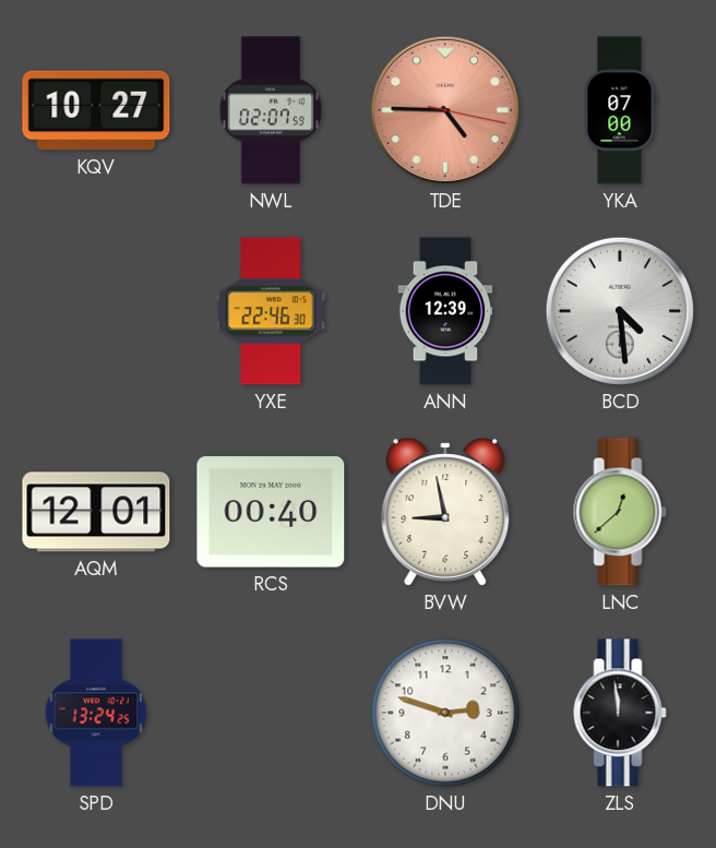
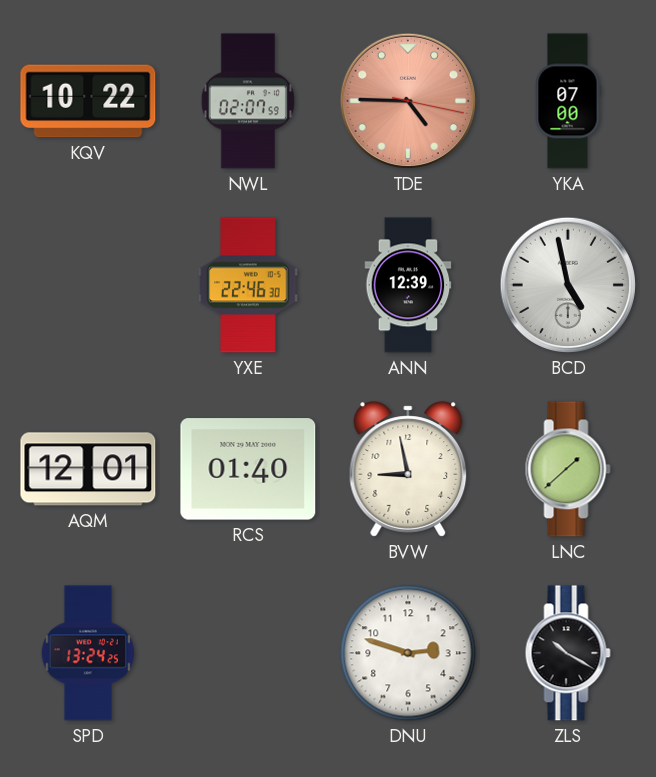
KQV: 10:27 -> 10:22 (88, 101)
BCD: 4:29 -> 4:58 (568, 285)
RCS: 00:40 -> 01:40 (248, 469)
LNC: 12:38 -> 1:38 (568, 469)
ZLS: 11:59 -> 10:20 (568, 653)
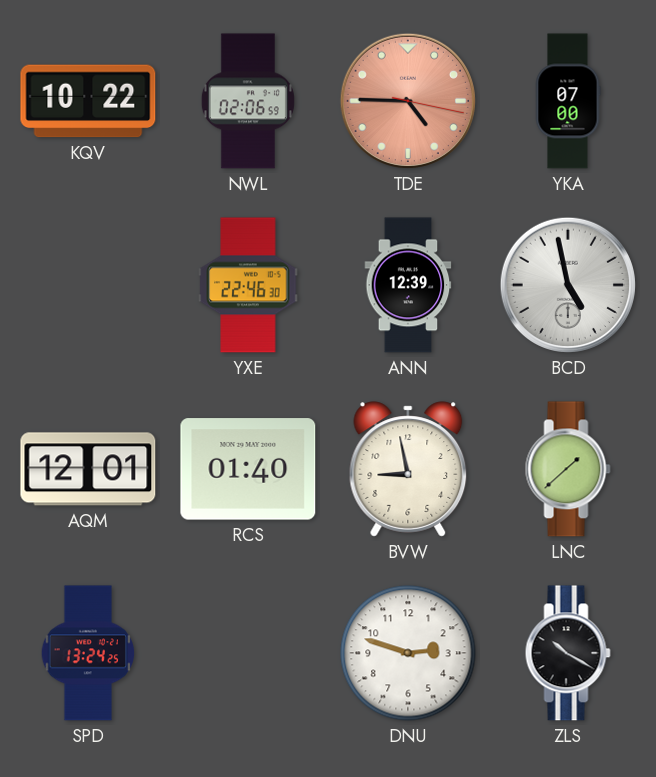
NWL: 02:07 -> 02:06 (248, 101)
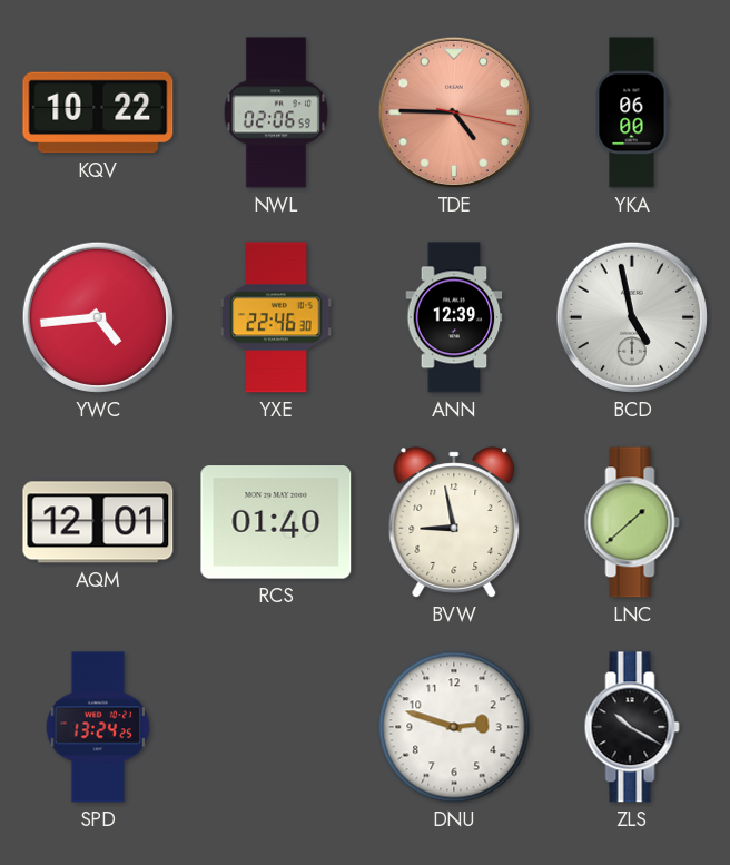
YKA: 07:00 -> 06:00 (632, 112)
YWC: none -> 4:44 (98, 317)
